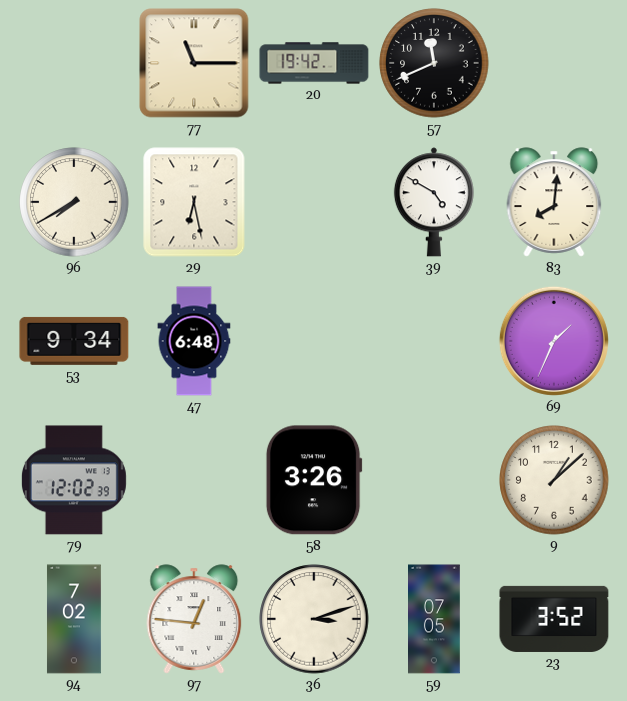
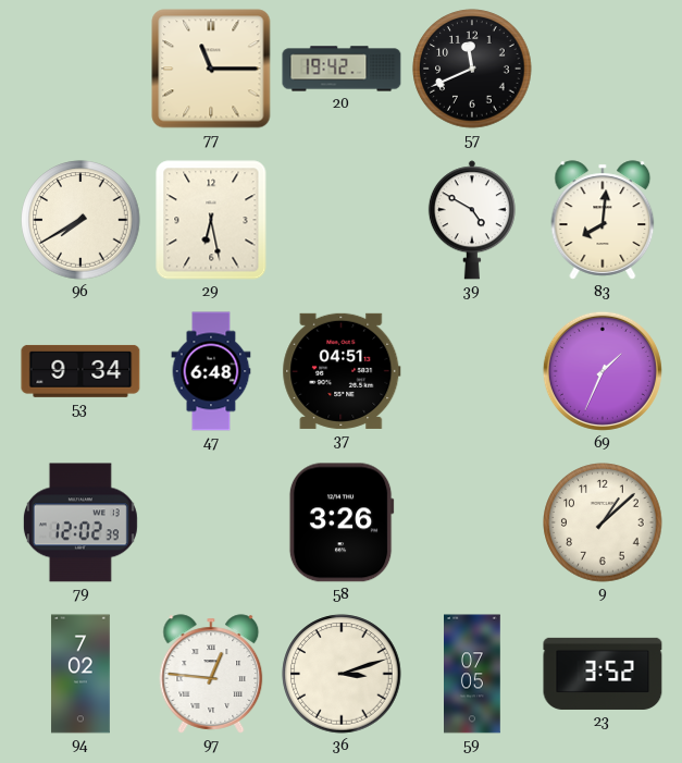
37: none -> 04:51 (342, 371)
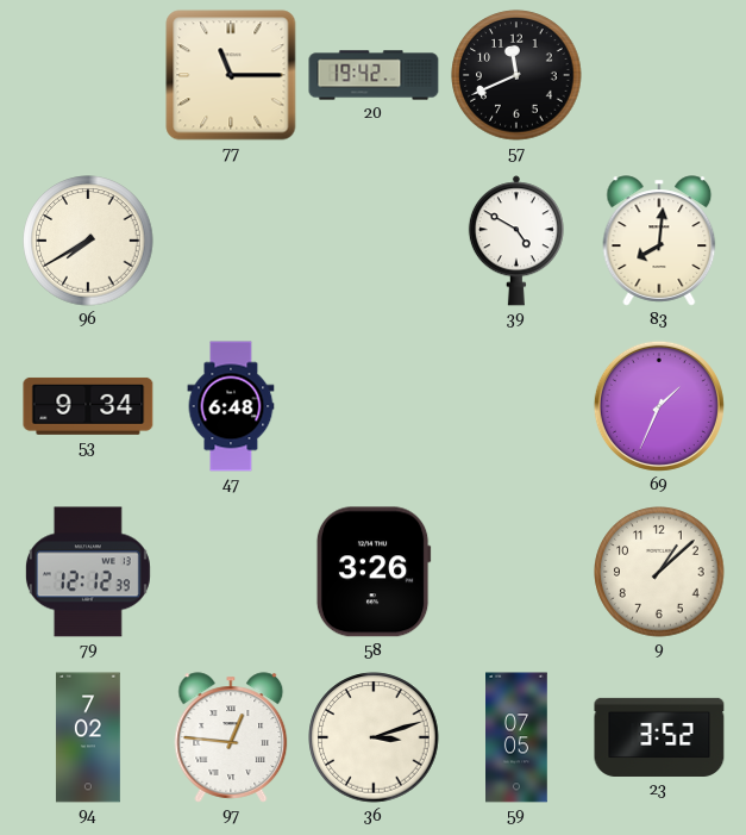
29: 6:28 -> none (211, 220)
37: 04:51 -> none (342, 371)
79: 12:02 -> 12:12 (88, 572)
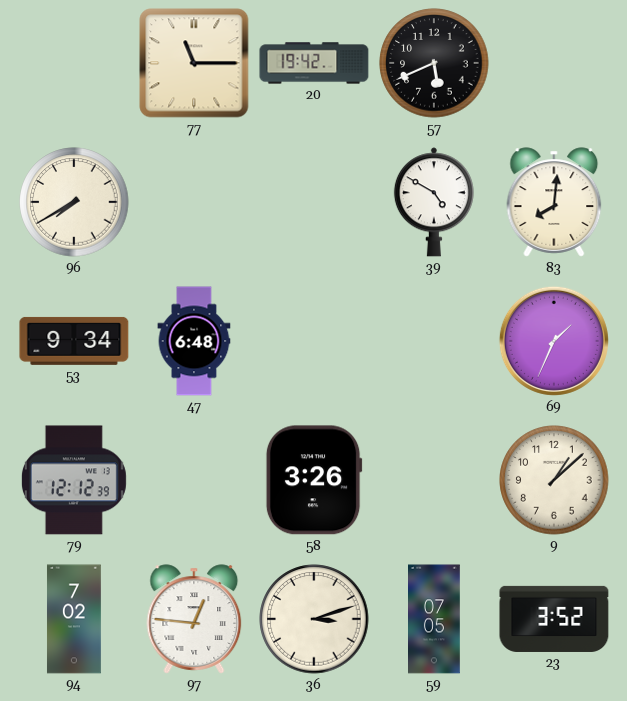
57: 11:41 -> 5:41 (434, 63)
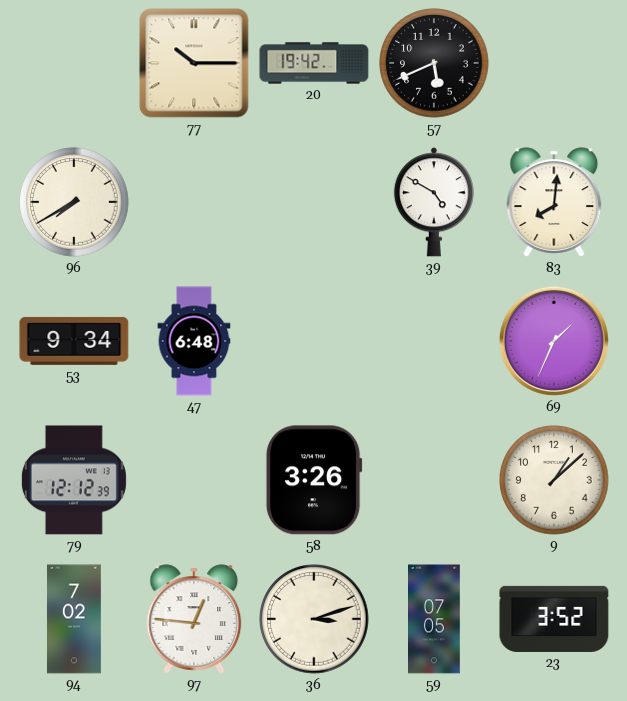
77: 11:15 -> 10:15 (194, 63)
